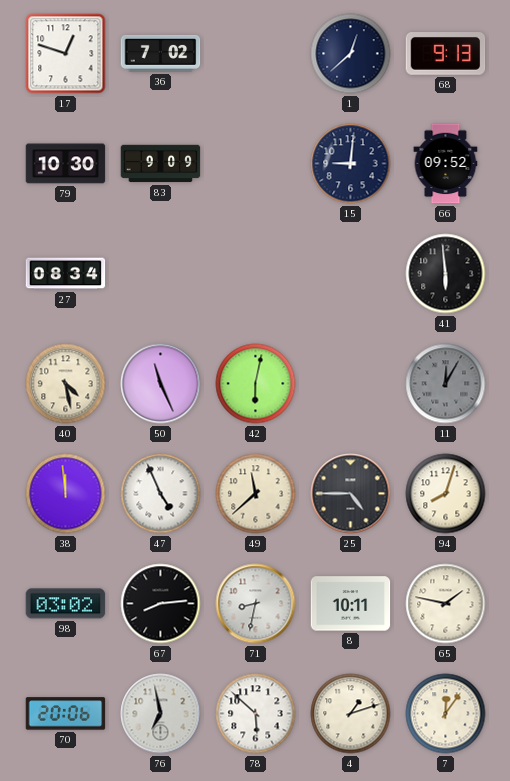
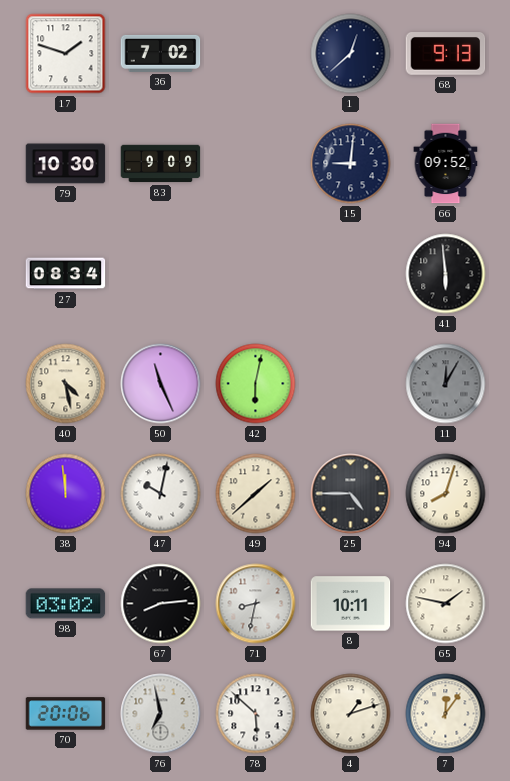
17: 12:48 -> 1:48 (66, 54)
47: 4:56 -> 10:02 (161, 494)
49: 11:38 -> 1:38 (256, 494)
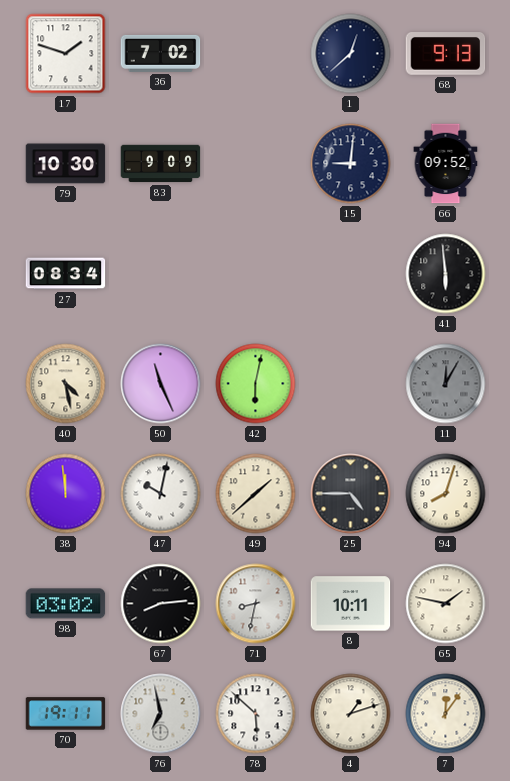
70: 20:06 -> 19:11 (66, 714)
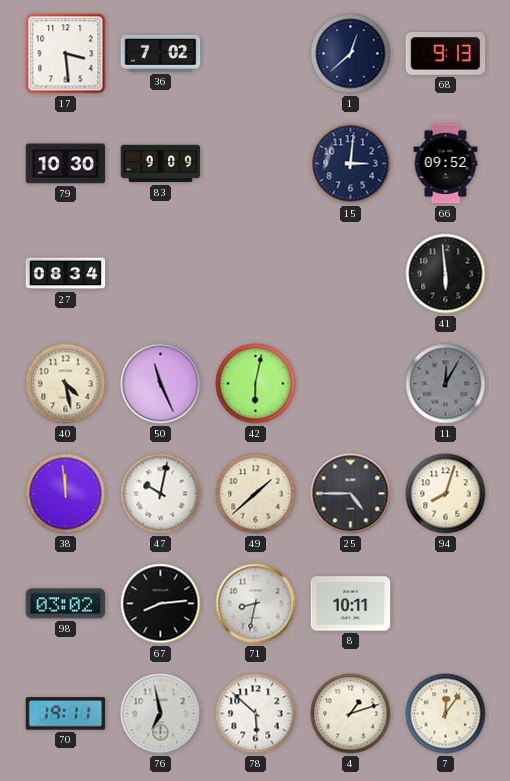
17: 1:48 -> 3:29 (66, 54)
15: 9:01 -> 3:01 (351, 164)
65: 1:47 -> none (446, 604)
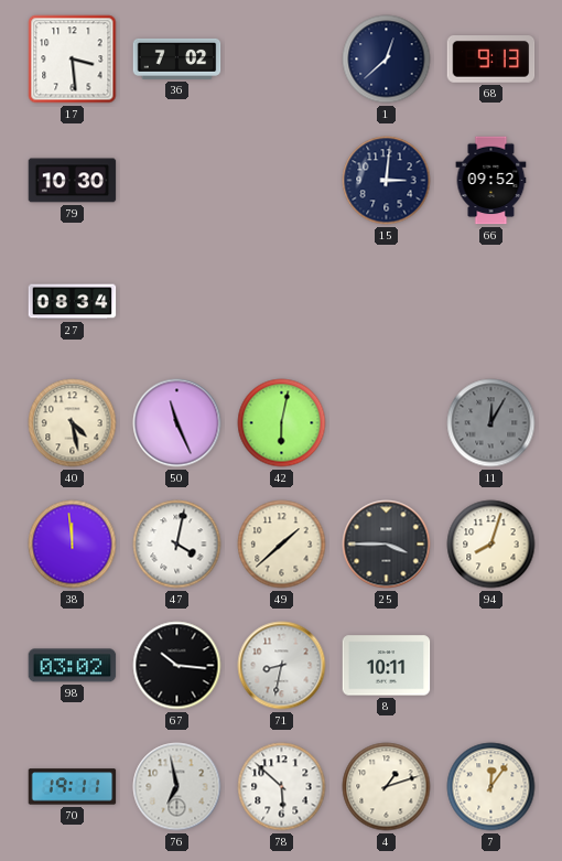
83: 9:09 -> none (161, 164)
41: 5:59 -> none (446, 274)
47: 10:02 -> 4:02 (177, 545)
25: 4:45 -> 3:45 (387, 545)
67: 8:14 -> 10:16 (177, 666)
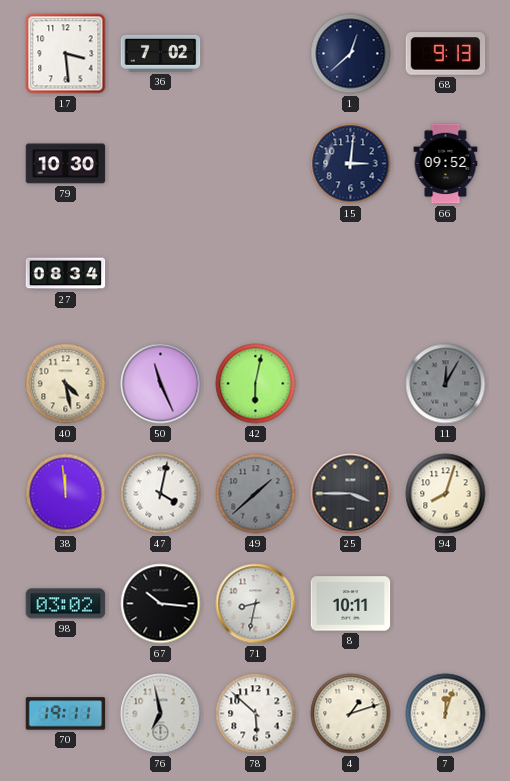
49 dial: cream -> grey (256, 494)
7: 12:06 -> 12:03 (446, 714)
